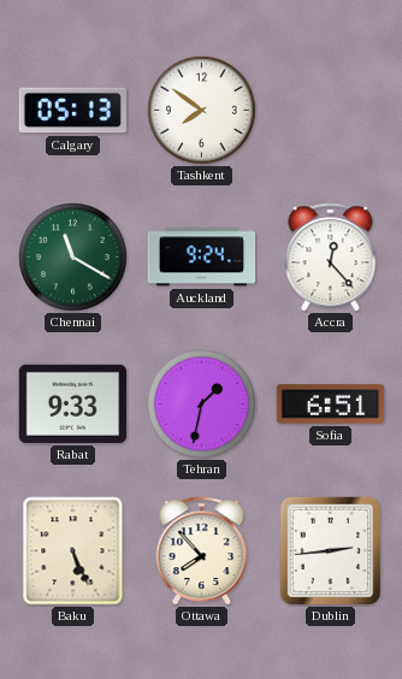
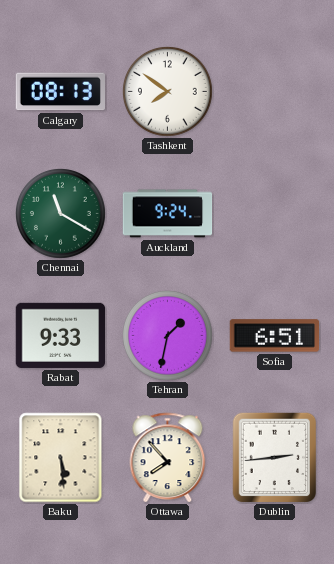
Calgary: 05:13 -> 08:13 (60, 92)
Accra: 12:23 -> none (331, 258)
Baku: 5:26 -> 5:29 (61, 458)
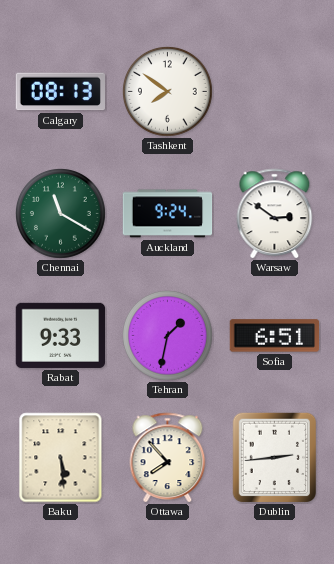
Warsaw: none -> 2:51 (275, 214)
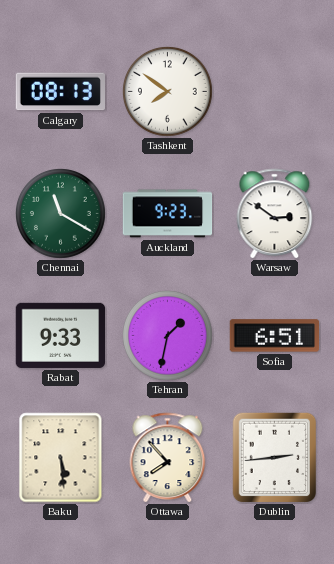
Auckland: 9:24 -> 9:23 (168, 214)
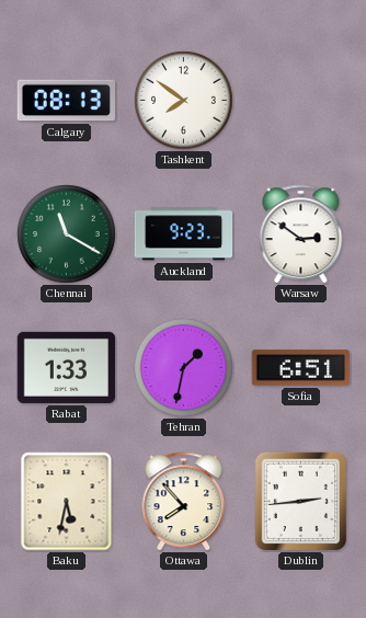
Rabat: 9:33 -> 1:33 (67, 367)
Baku: 5:29 -> 5:32 (67, 502)
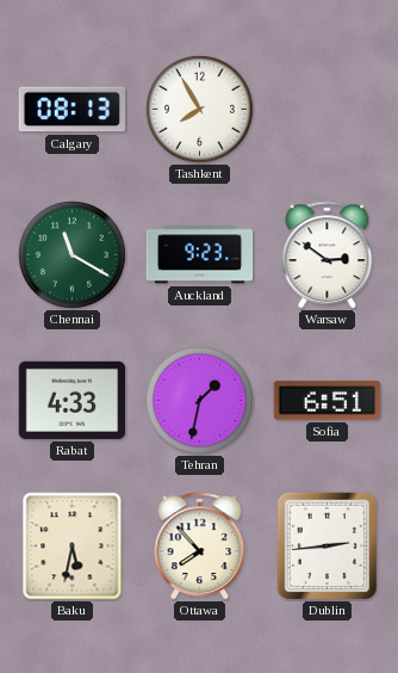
Tashkent: 7:51 -> 7:55 (200, 110)
Rabat: 1:33 -> 4:33 (73, 400)
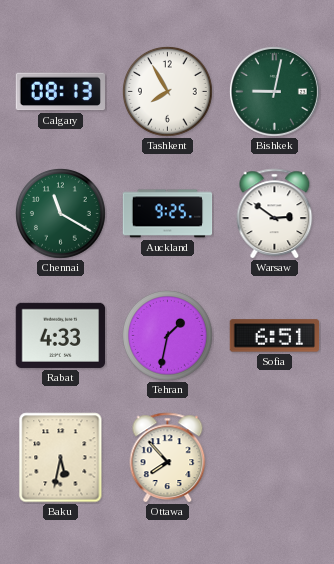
Bishkek: none -> 9:02 (274, 91)
Auckland: 9:23 -> 9:25 (168, 214)
Dublin: 2:44 -> none (328, 547)
